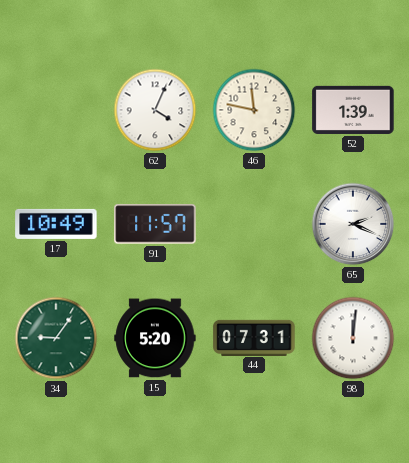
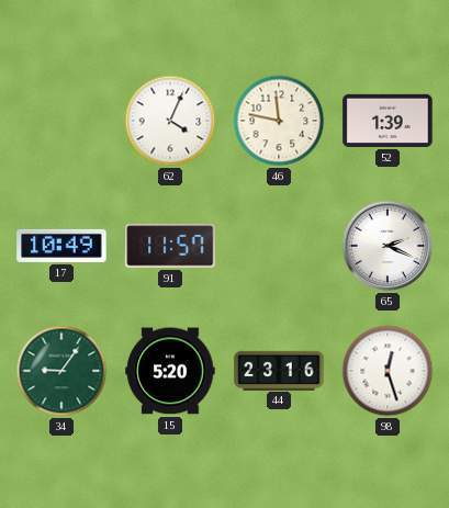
44: 07:31 -> 23:16 (279, 370)
98: 12:01 -> 12:27 (388, 371)
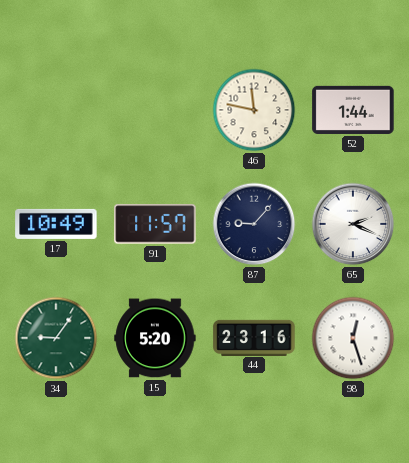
62: 4:04 -> none (170, 121)
52: 1:39 -> 1:44 (353, 110)
87: none -> 9:07 (254, 224)
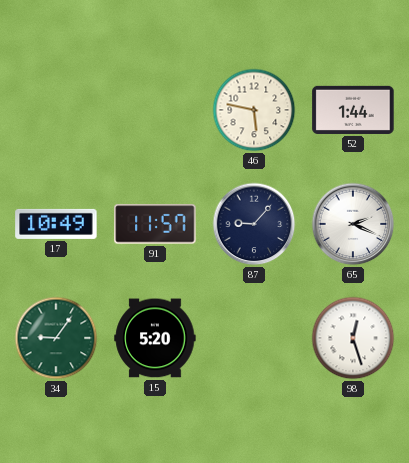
46: 11:47 -> 5:47 (254, 110)
44: 23:16 -> none (254, 337)
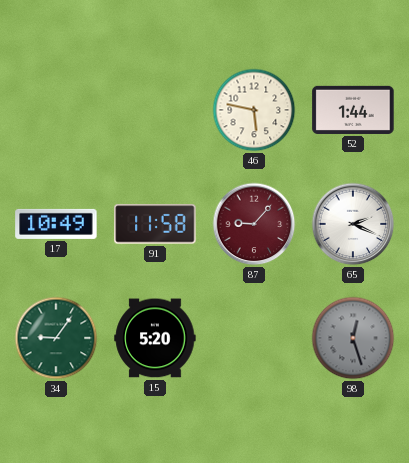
91: 11:57 -> 11:58 (155, 224)
87 dial: navy -> burgundy (254, 224)
98 dial: white -> grey (353, 338)
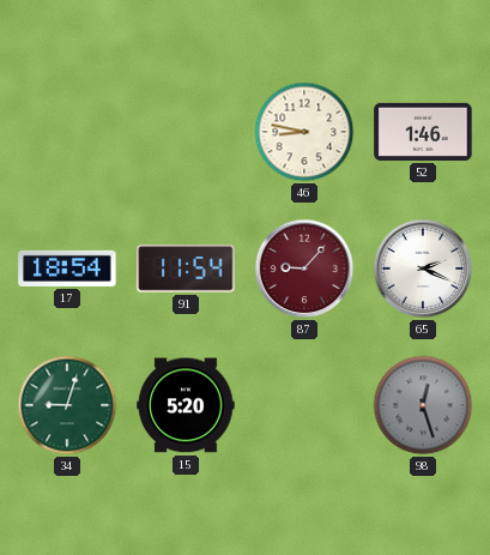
46: 5:47 -> 8:47 (304, 132)
52: 1:44 -> 1:46 (423, 132)
17: 10:49 -> 18:54 (67, 269)
91: 11:58 -> 11:54 (186, 269)
34: 9:06 -> 9:03 (67, 405)
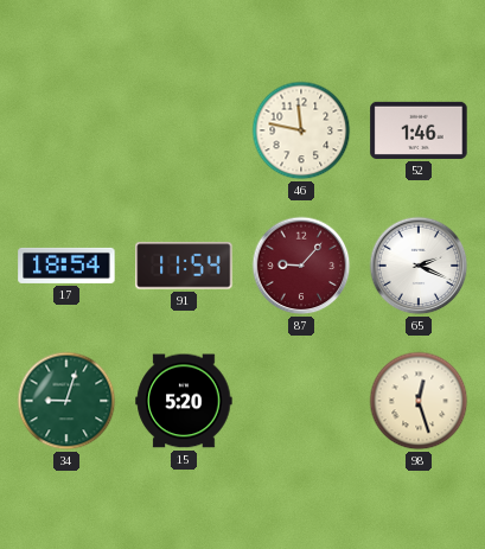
46: 8:47 -> 11:47 (301, 130)
98 dial: grey -> cream (419, 401)
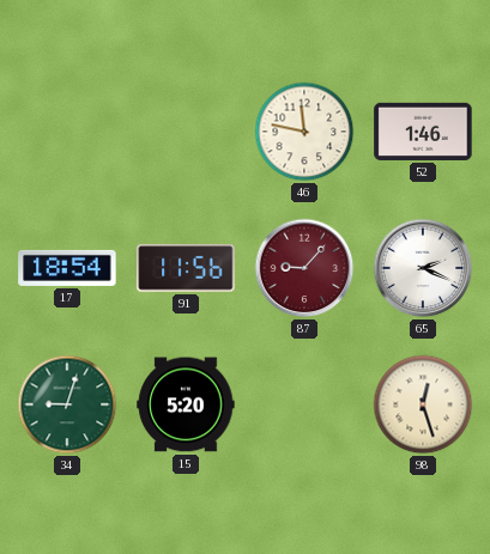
91: 11:54 -> 11:56 (186, 268)
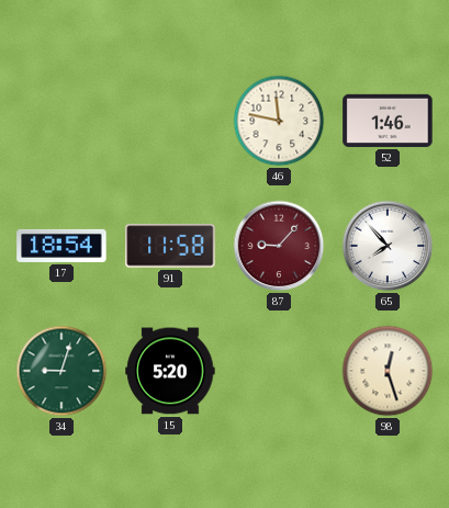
91: 11:56 -> 11:58 (170, 246)
65: 2:19 -> 7:53 (388, 246)
